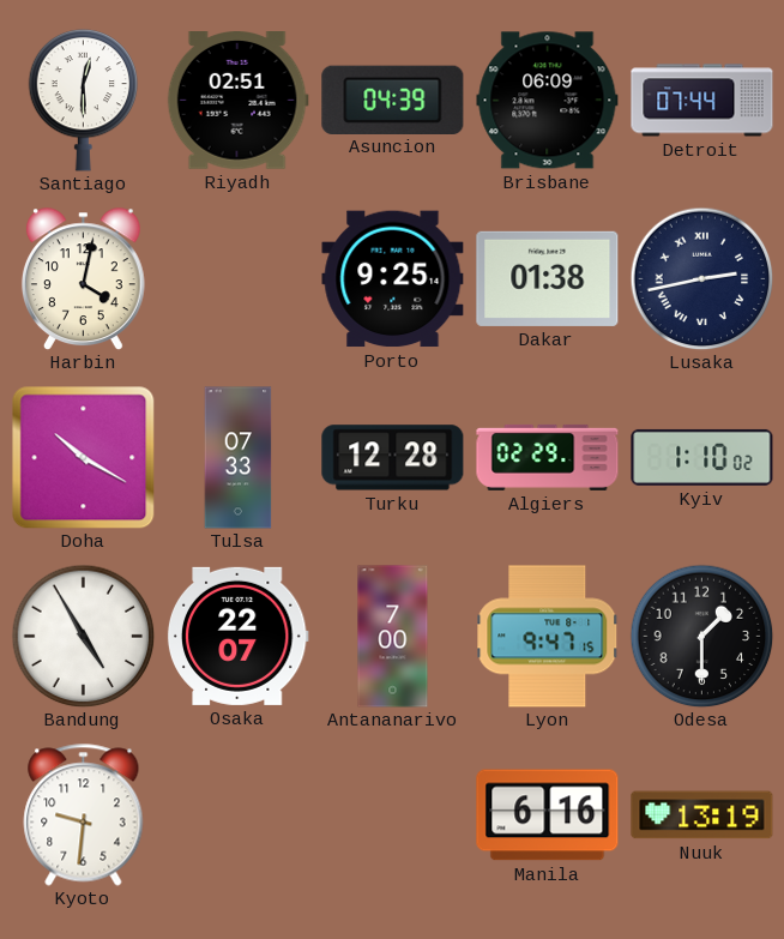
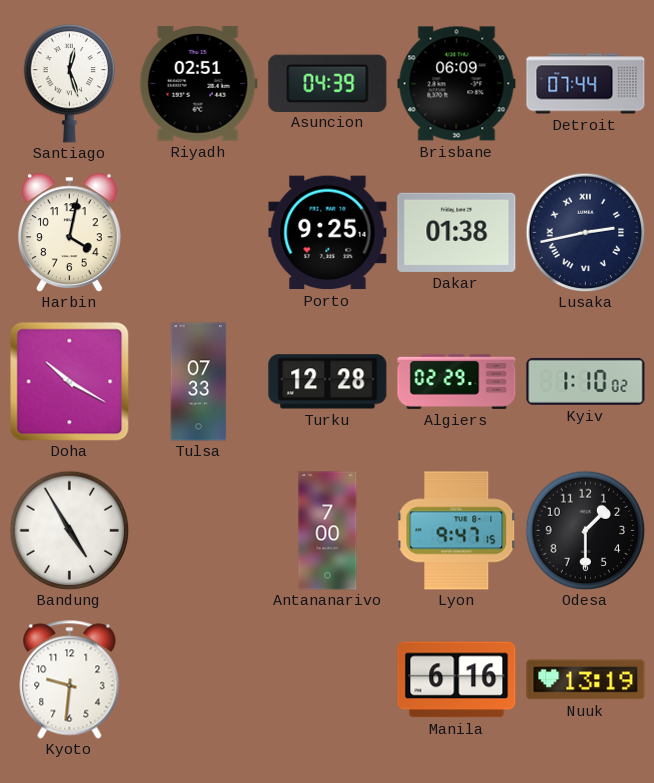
Santiago: 12:30 -> 12:27 (70, 84)
Osaka: 22:07 -> none (237, 636)
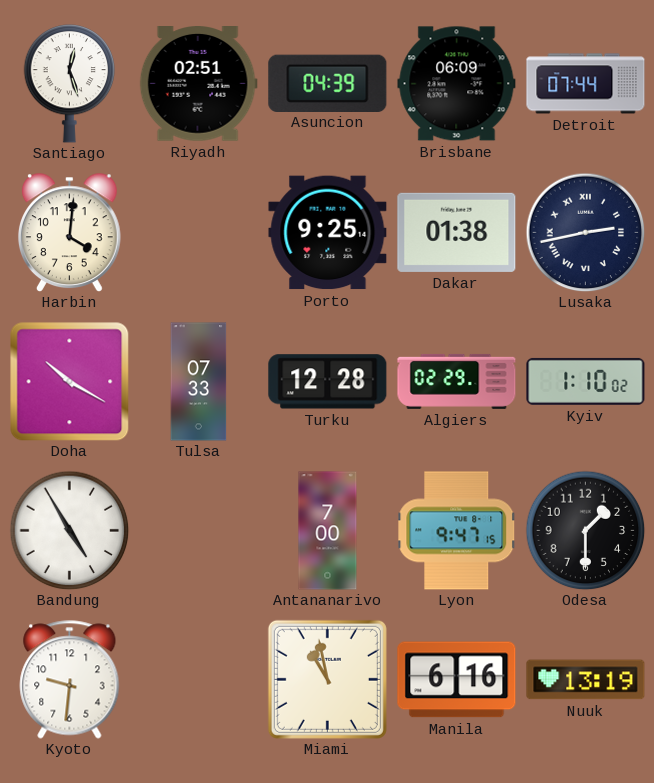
Harbin: 4:02 -> 4:01 (69, 232)
Miami: none -> 10:58 (327, 679)
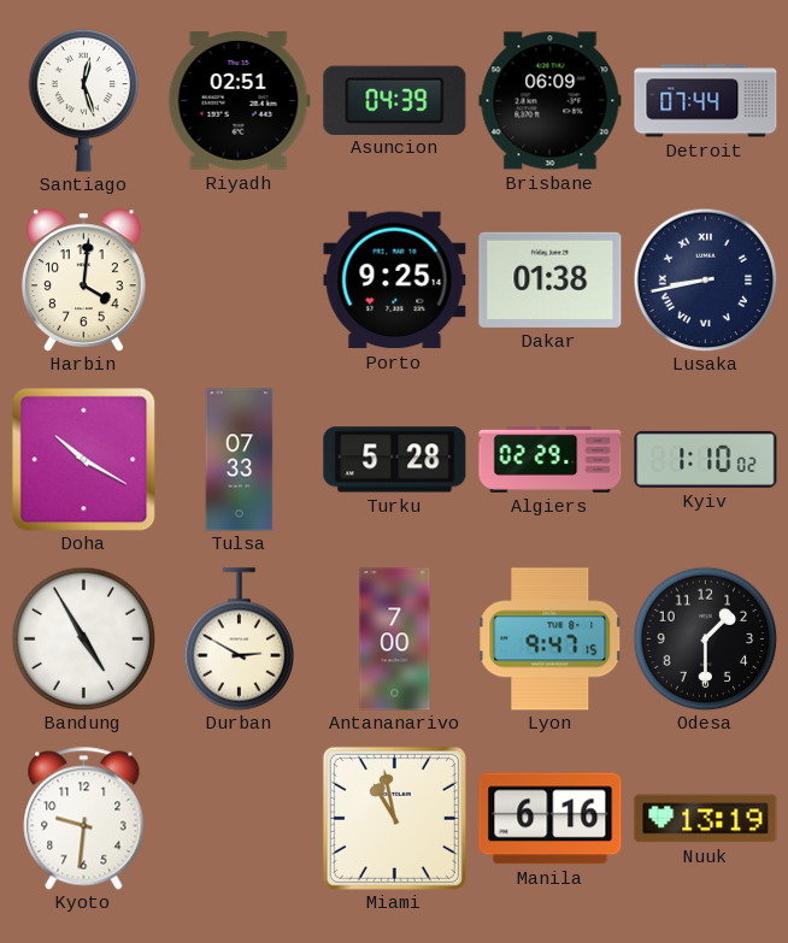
Lusaka: 2:43 -> 8:43 (705, 279)
Turku: 12:28 -> 5:28 (395, 460)
Durban: none -> 2:50 (240, 640)
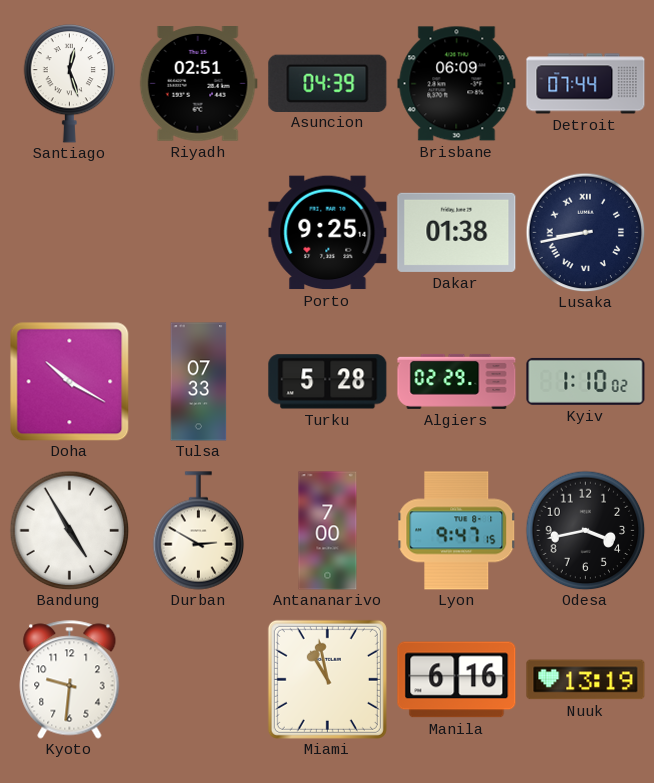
Harbin: 4:01 -> none (83, 279)
Odesa: 1:30 -> 3:43 (585, 530)
